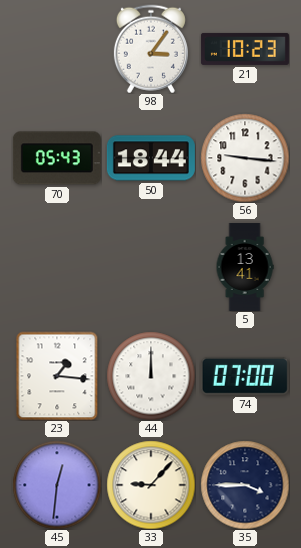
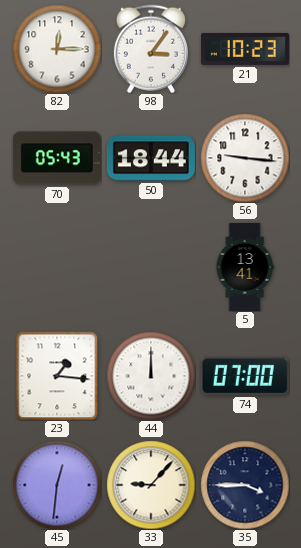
82: none -> 12:15 (57, 49)
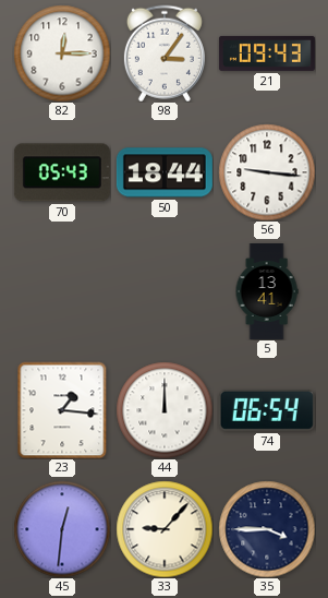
21: 10:23 -> 09:43 (267, 53)
74: 07:00 -> 06:54 (267, 410)
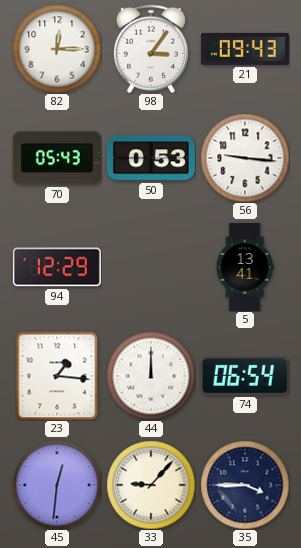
50: 18:44 -> 0:53 (151, 158)
94: none -> 12:29 (57, 267)
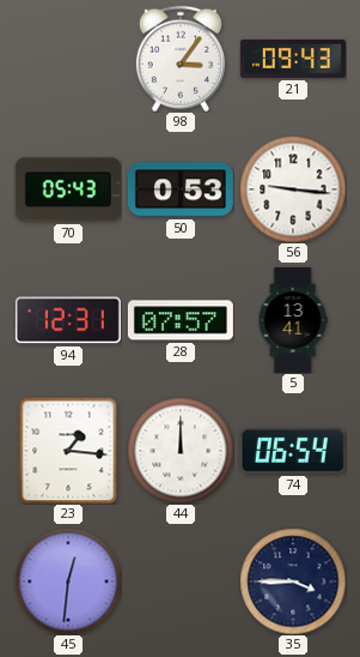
82: 12:15 -> none (57, 49)
94: 12:29 -> 12:31 (68, 320)
28: none -> 07:57 (181, 320)
33: 9:07 -> none (151, 485)
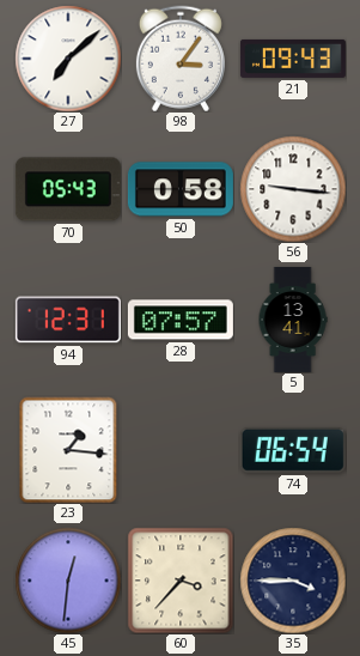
27: none -> 7:08 (68, 59)
50: 0:53 -> 0:58 (181, 189)
44: 12:00 -> none (181, 451)
60: none -> 3:37 (181, 581)
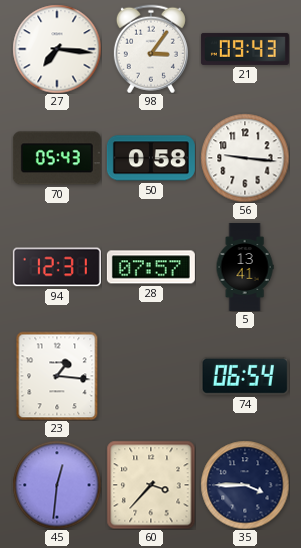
27: 7:08 -> 7:16 (57, 49)
